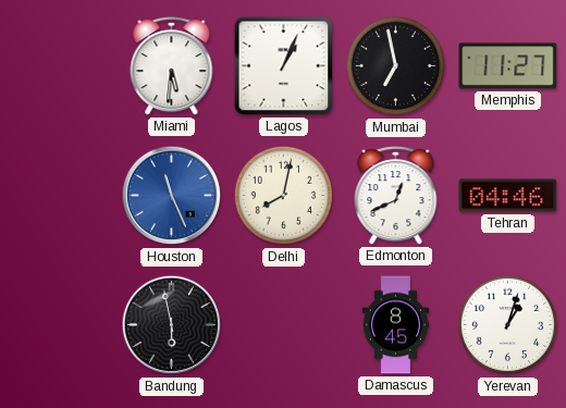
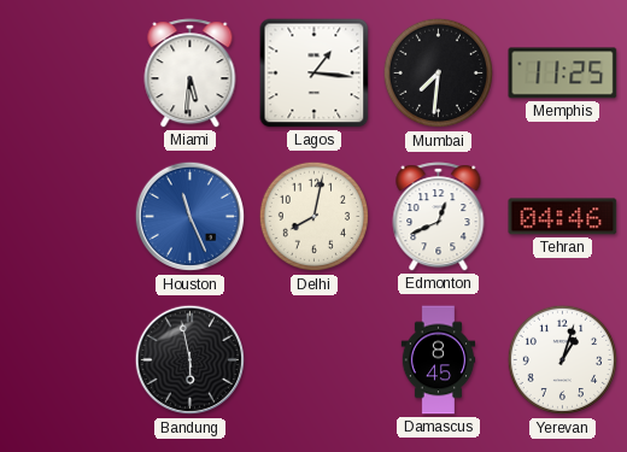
Lagos: 1:04 -> 1:16 (315, 74)
Mumbai: 6:58 -> 7:31 (439, 74)
Memphis: 11:27 -> 11:25 (563, 74)
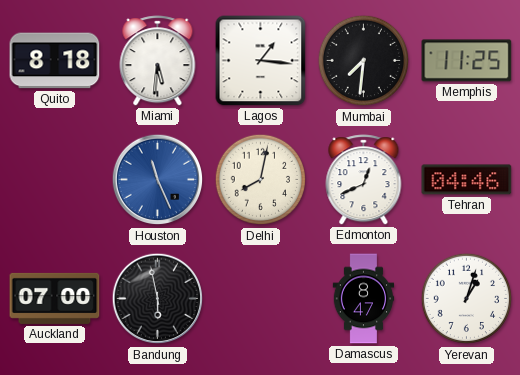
Quito: none -> 8:18 (55, 61)
Auckland: none -> 07:00 (55, 298)
Damascus: 8:45 -> 8:47 (364, 299)
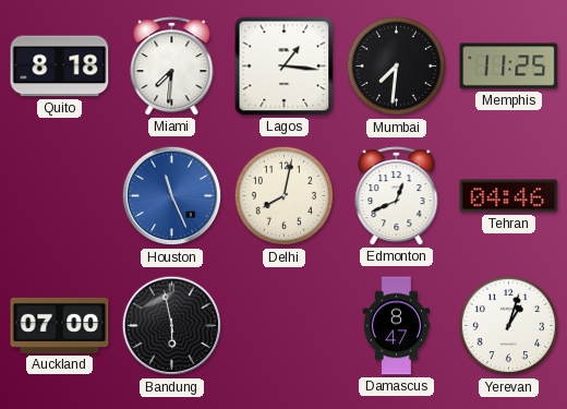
Miami: 5:31 -> 7:31 (172, 67)
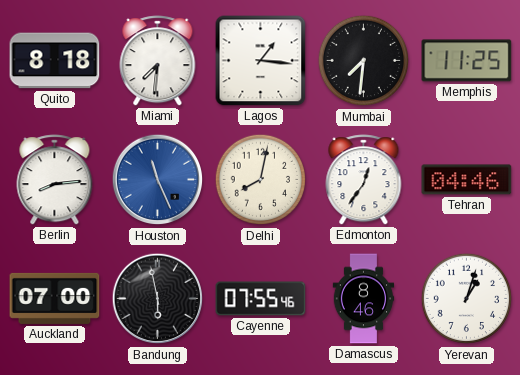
Berlin: none -> 8:14 (55, 180)
Edmonton: 12:41 -> 12:36 (364, 180)
Cayenne: none -> 07:55 (261, 299)
Damascus: 8:47 -> 8:46 (364, 299)
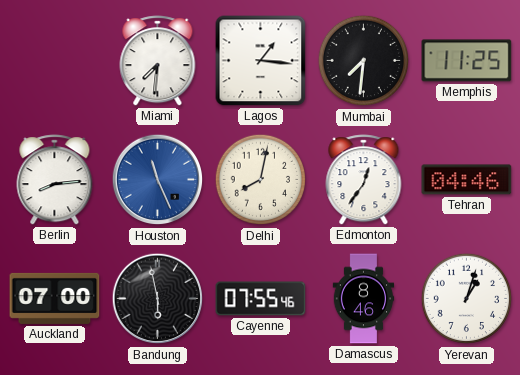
Quito: 8:18 -> none (55, 61)
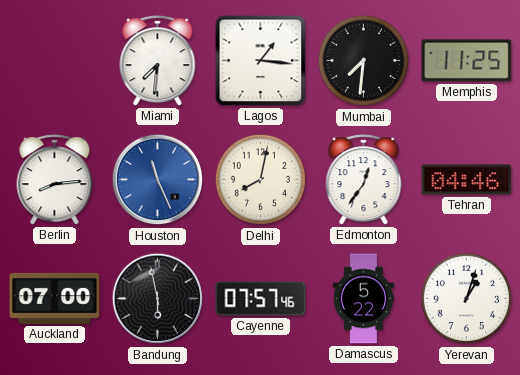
Cayenne: 07:55 -> 07:57 (261, 299)
Damascus: 8:46 -> 5:22 (364, 299)
